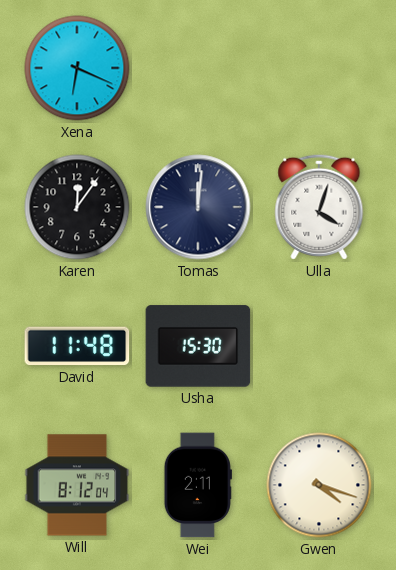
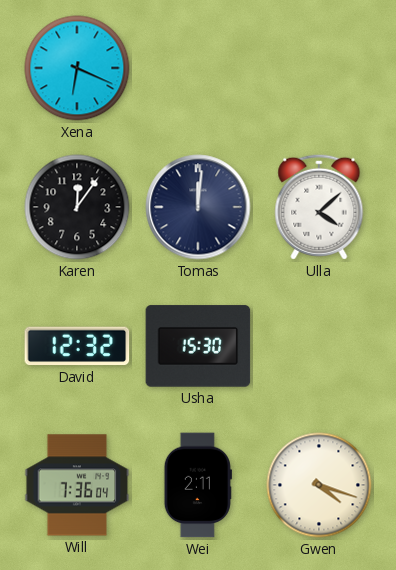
Ulla: 4:03 -> 4:08 (319, 207)
David: 11:48 -> 12:32 (77, 346)
Will: 8:12 -> 7:36 (77, 485)
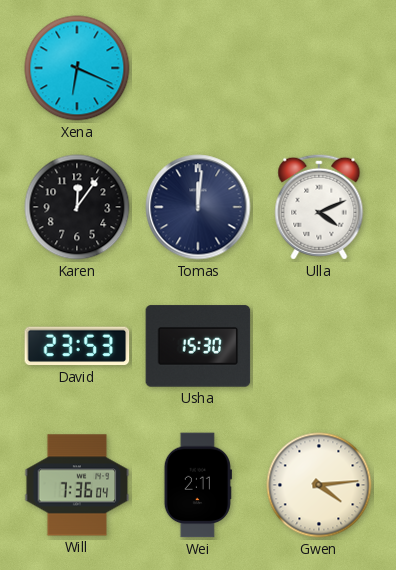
Ulla: 4:08 -> 4:11 (319, 207)
David: 12:32 -> 23:53 (77, 346)
Gwen: 4:18 -> 4:14 (319, 485)
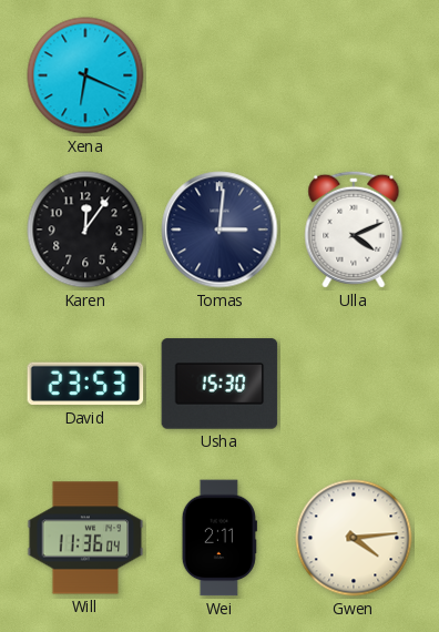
Tomas: 12:01 -> 3:01 (219, 230)
Will: 7:36 -> 11:36 (85, 538)
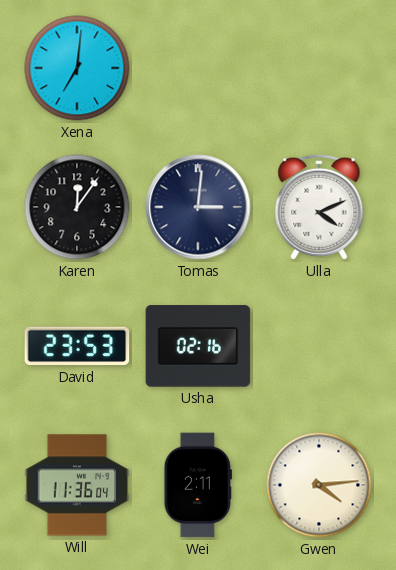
Xena: 6:19 -> 7:01 (77, 68)
Usha: 15:30 -> 02:16 (198, 346)
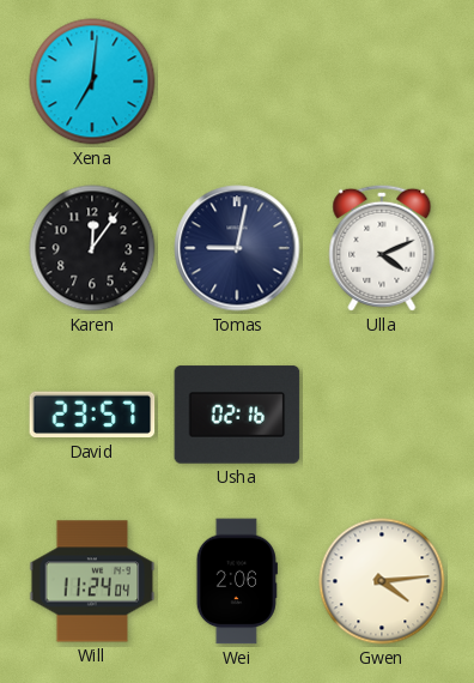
Tomas: 3:01 -> 9:02 (237, 248)
David: 23:53 -> 23:57 (92, 415)
Will: 11:36 -> 11:24 (92, 581)
Wei: 2:11 -> 2:06 (237, 581)
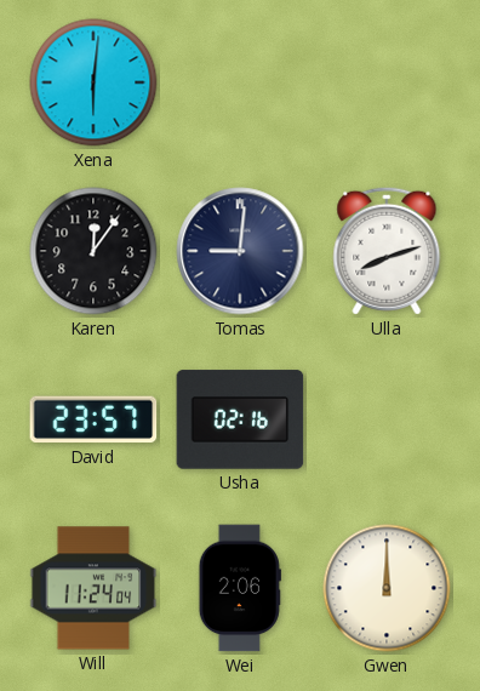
Xena: 7:01 -> 6:01 (93, 82)
Tomas: 9:02 -> 9:01 (240, 251)
Ulla: 4:11 -> 8:12 (387, 251)
Gwen: 4:14 -> 12:00 (387, 588)
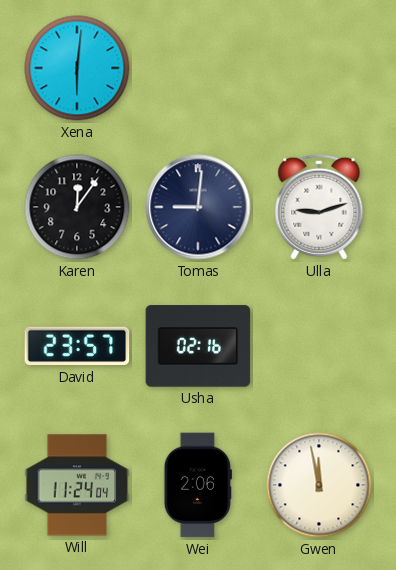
Ulla: 8:12 -> 9:12 (319, 207)
Gwen: 12:00 -> 11:58 (319, 485)
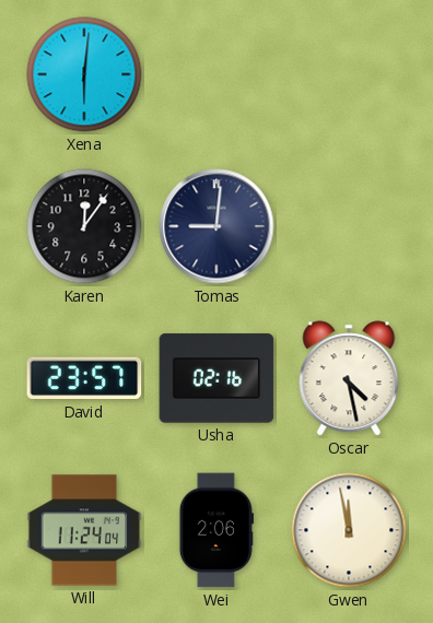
Ulla: 9:12 -> none (319, 207)
Oscar: none -> 4:28 (349, 378)
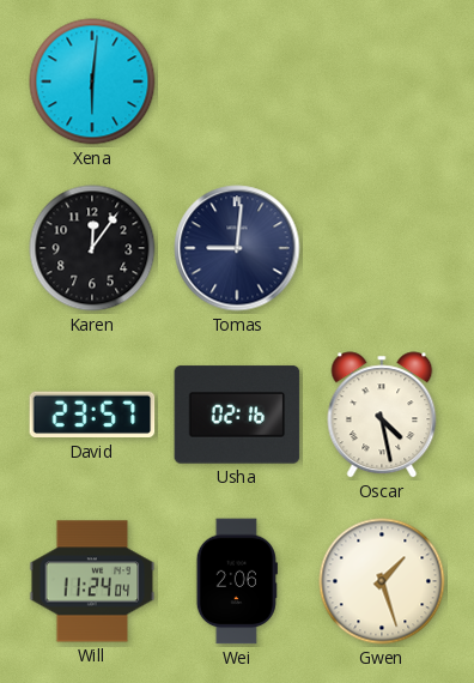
Gwen: 11:58 -> 1:27 (382, 581)
